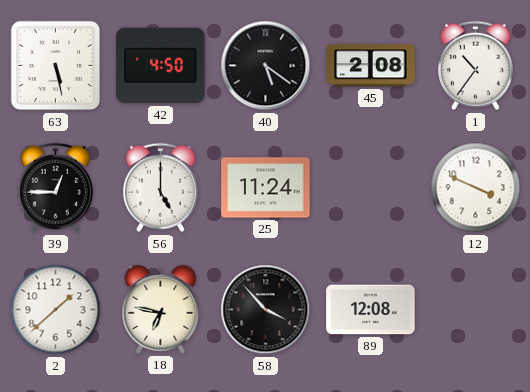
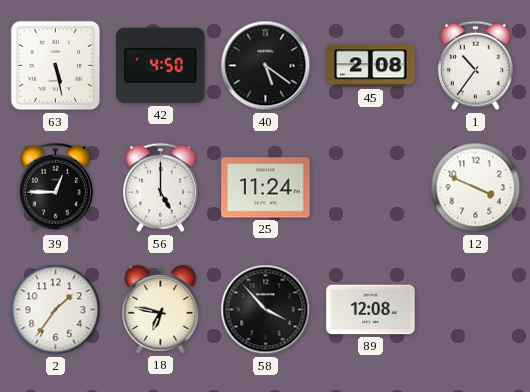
2: 1:38 -> 1:36 (56, 310)
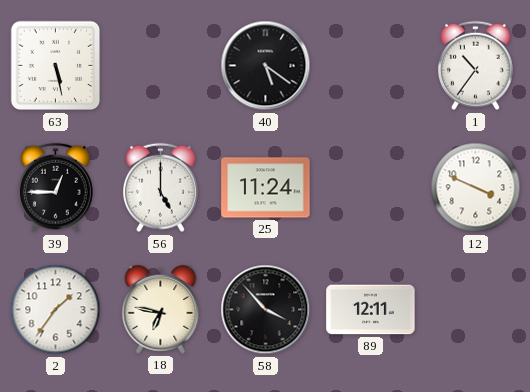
42: 4:50 -> none (161, 66)
45: 2:08 -> none (371, 66)
89: 12:08 -> 12:11 (371, 310)
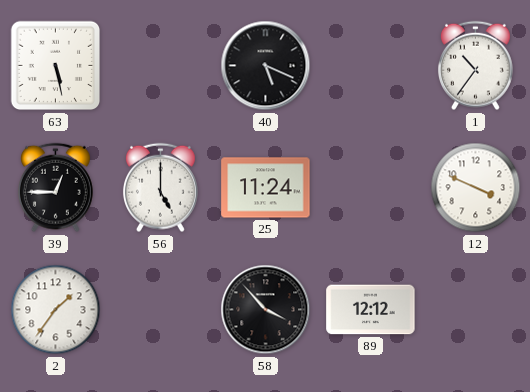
40: 5:21 -> 5:19 (266, 66)
18: 6:47 -> none (161, 309)
89: 12:11 -> 12:12 (371, 310)
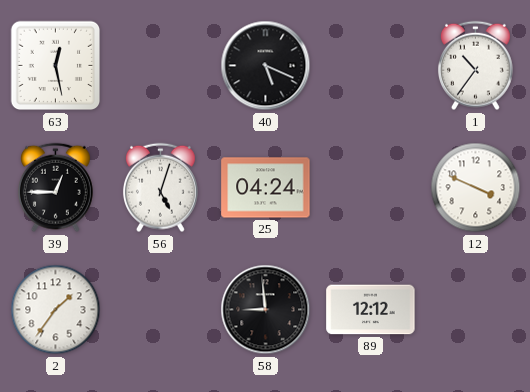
63: 5:28 -> 12:28 (56, 66)
56: 5:00 -> 5:03 (160, 188)
25: 11:24 -> 04:24 (266, 188)
58: 3:53 -> 8:59 (266, 310)
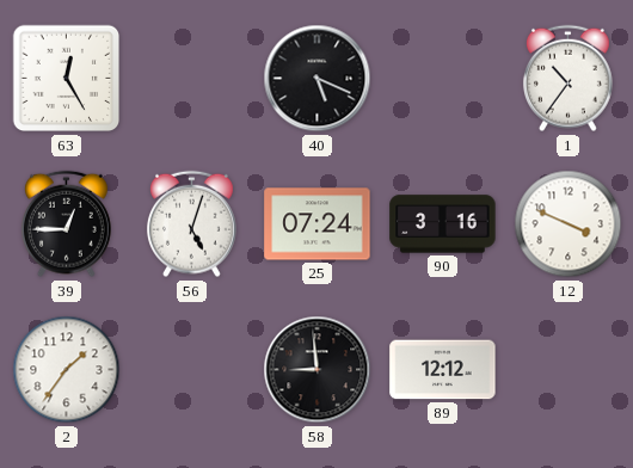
63: 12:28 -> 12:25 (67, 79)
25: 04:24 -> 07:24 (318, 224)
90: none -> 3:16 (443, 224)
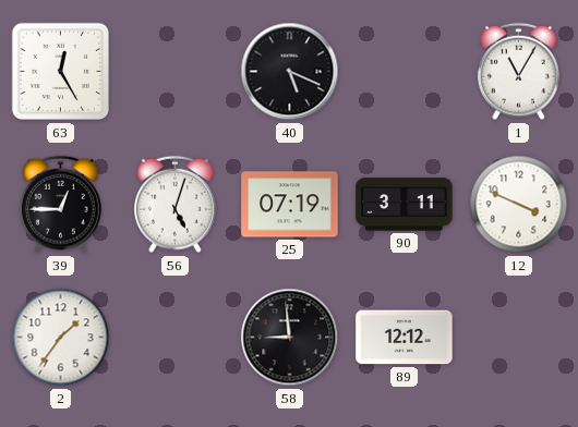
1: 10:36 -> 11:05 (518, 72)
25: 07:24 -> 07:19 (290, 205)
90: 3:16 -> 3:11 (405, 205)
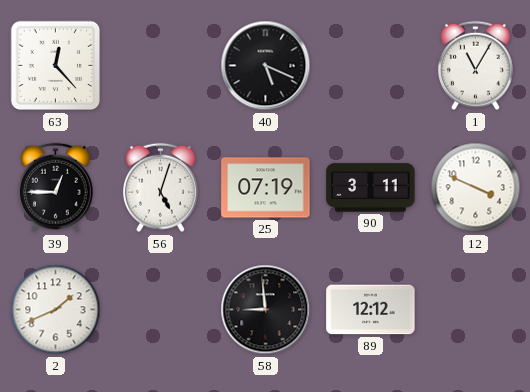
63: 12:25 -> 12:23 (56, 66)
2: 1:36 -> 1:41 (56, 310)
